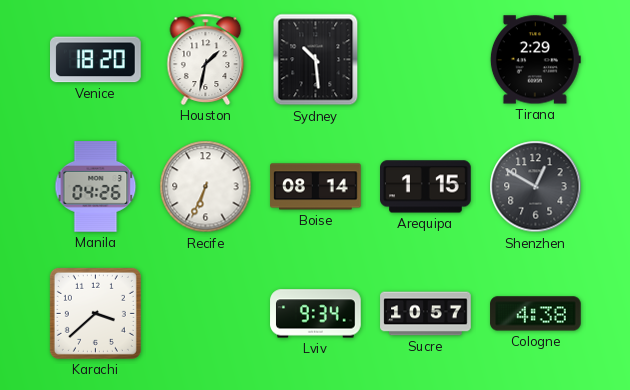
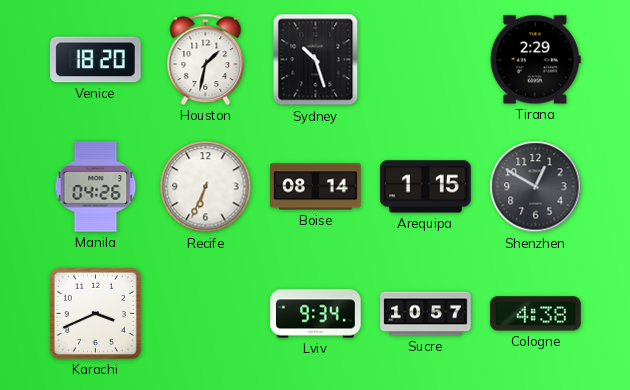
Sydney: 10:29 -> 10:27 (316, 60)
Karachi: 3:38 -> 3:41 (95, 313)
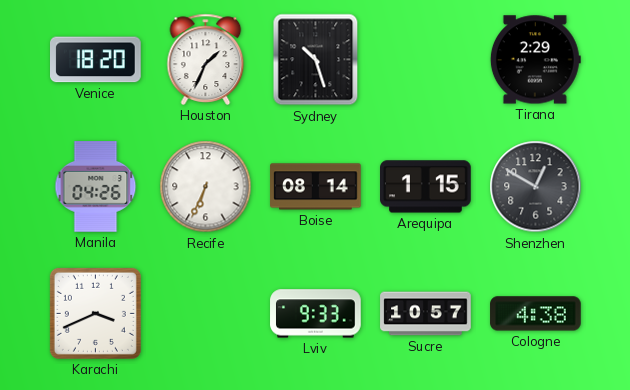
Houston: 1:32 -> 1:34 (206, 59)
Lviv: 9:34 -> 9:33 (316, 314)
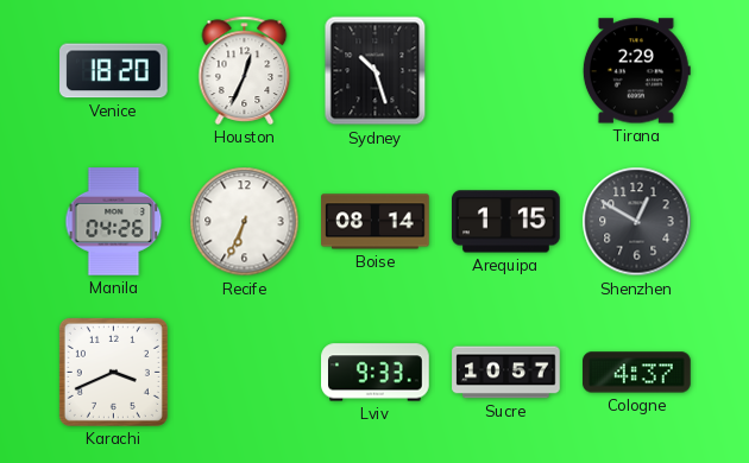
Houston: 1:34 -> 12:34 (245, 70)
Cologne: 4:38 -> 4:37 (637, 373)
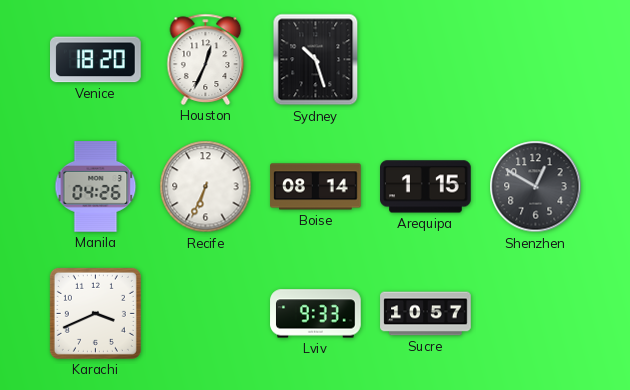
Tirana: 2:29 -> none (636, 71)
Cologne: 4:37 -> none (637, 373)
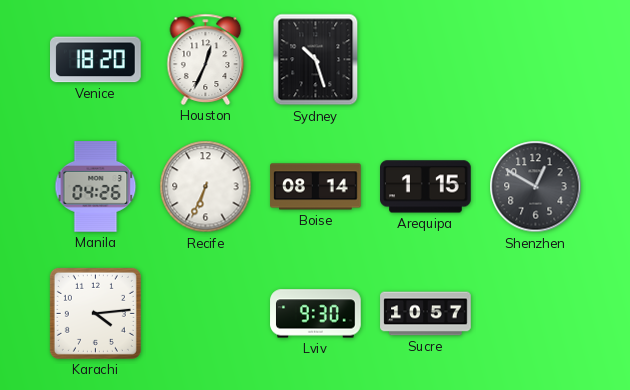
Karachi: 3:41 -> 4:14 (95, 313)
Lviv: 9:33 -> 9:30 (316, 314)
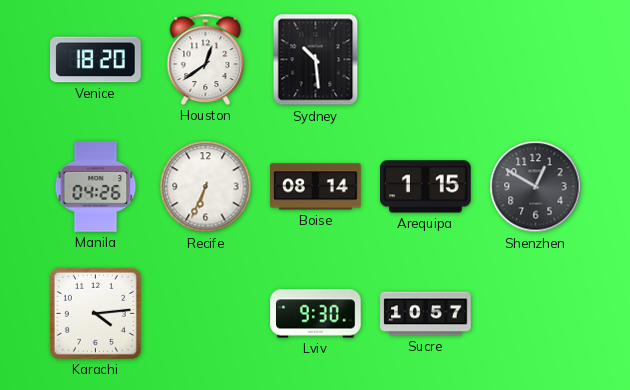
Houston: 12:34 -> 12:39 (206, 59)
Sydney: 10:27 -> 10:29 (316, 60)
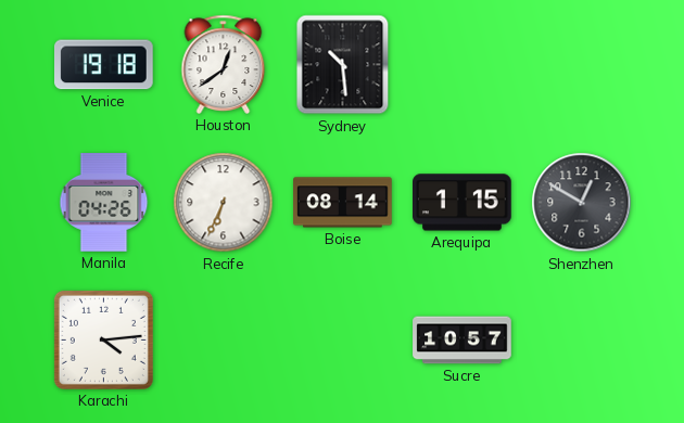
Venice: 18:20 -> 19:18 (104, 65)
Lviv: 9:30 -> none (316, 314)
